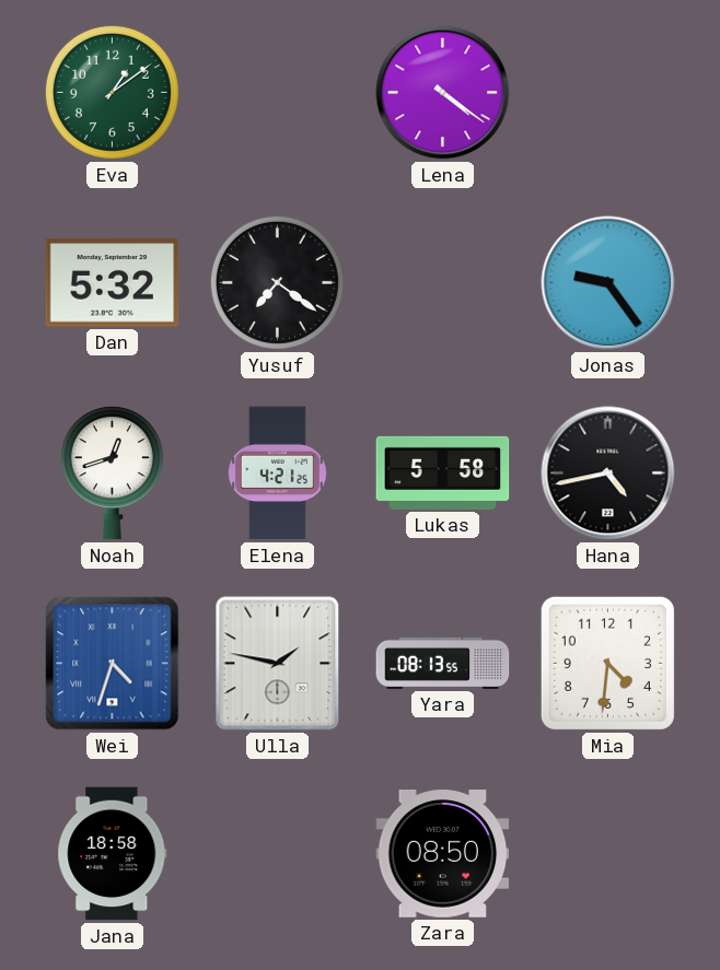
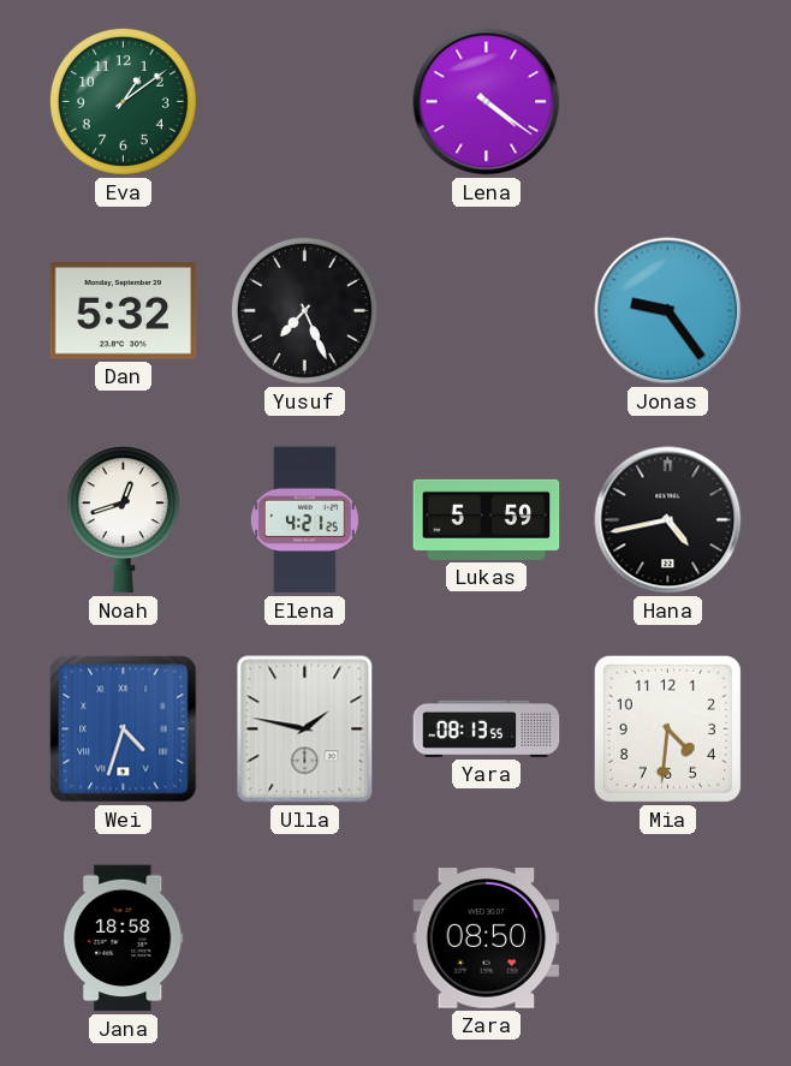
Yusuf: 7:21 -> 7:26 (304, 310)
Lukas: 5:58 -> 5:59 (487, 519)
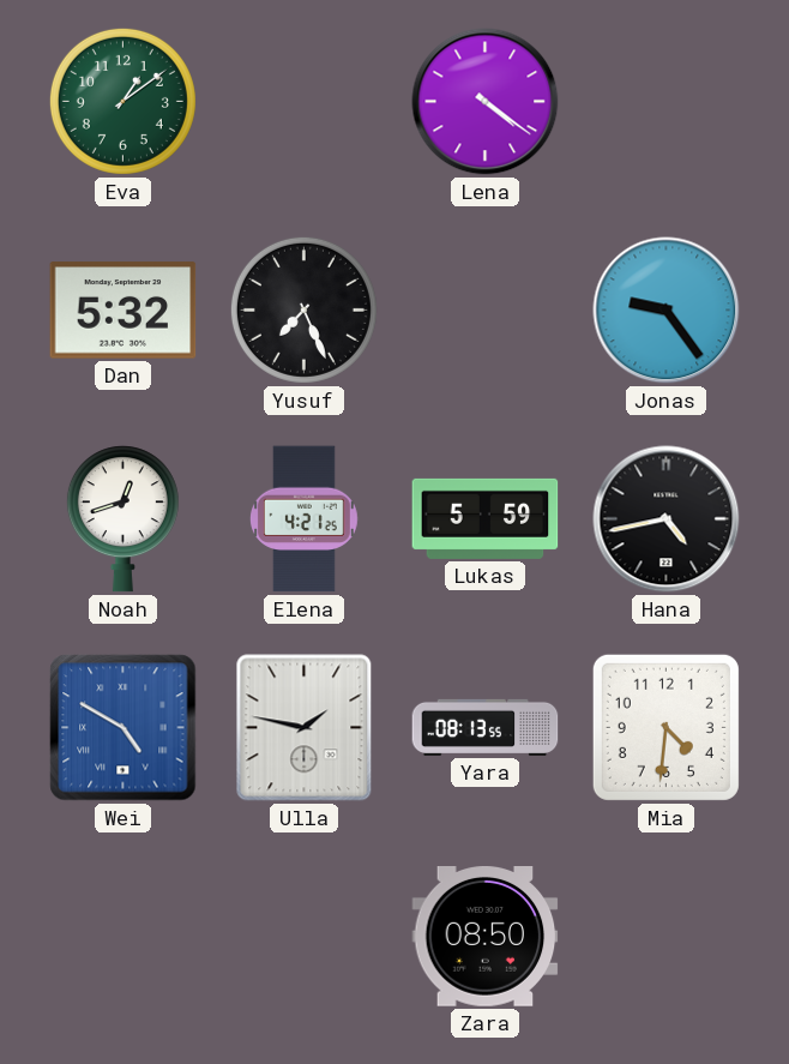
Wei: 4:33 -> 4:50 (124, 728)
Jana: 18:58 -> none (124, 939)
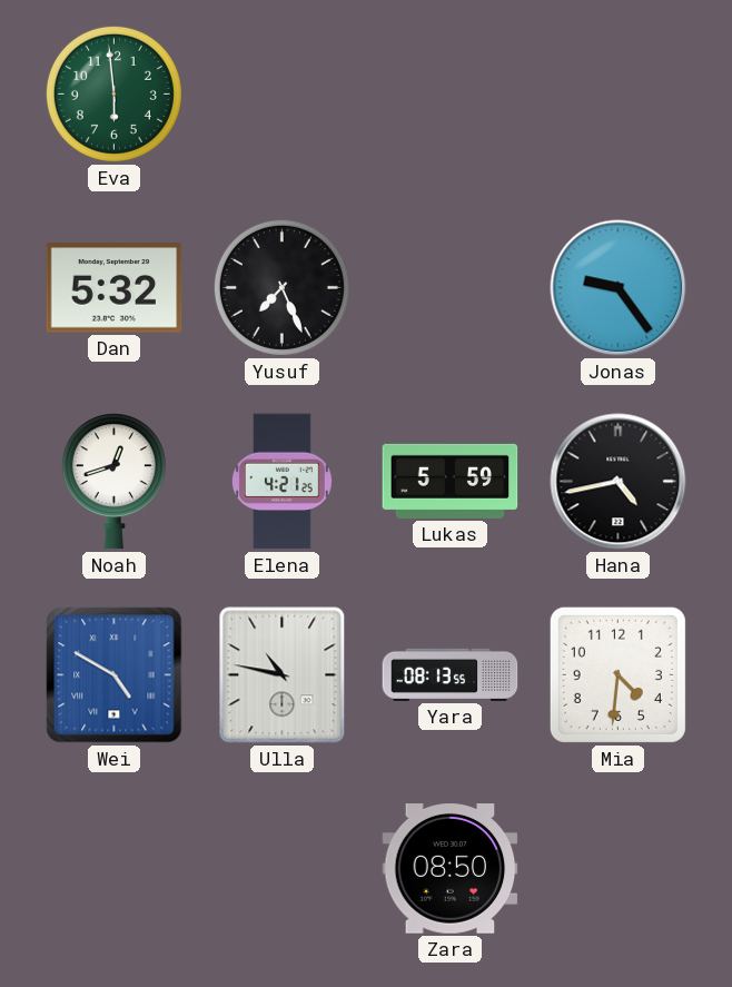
Eva: 1:09 -> 5:59 (113, 93)
Lena: 4:21 -> none (486, 102)
Ulla: 1:47 -> 10:47 (283, 675)
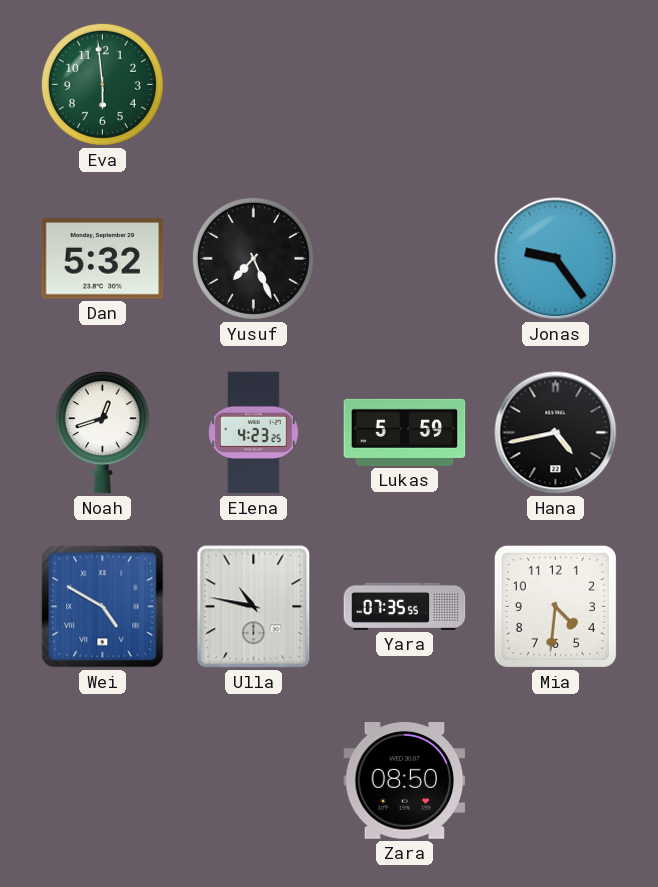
Elena: 4:21 -> 4:23 (253, 433)
Yara: 08:13 -> 07:35 (405, 606)
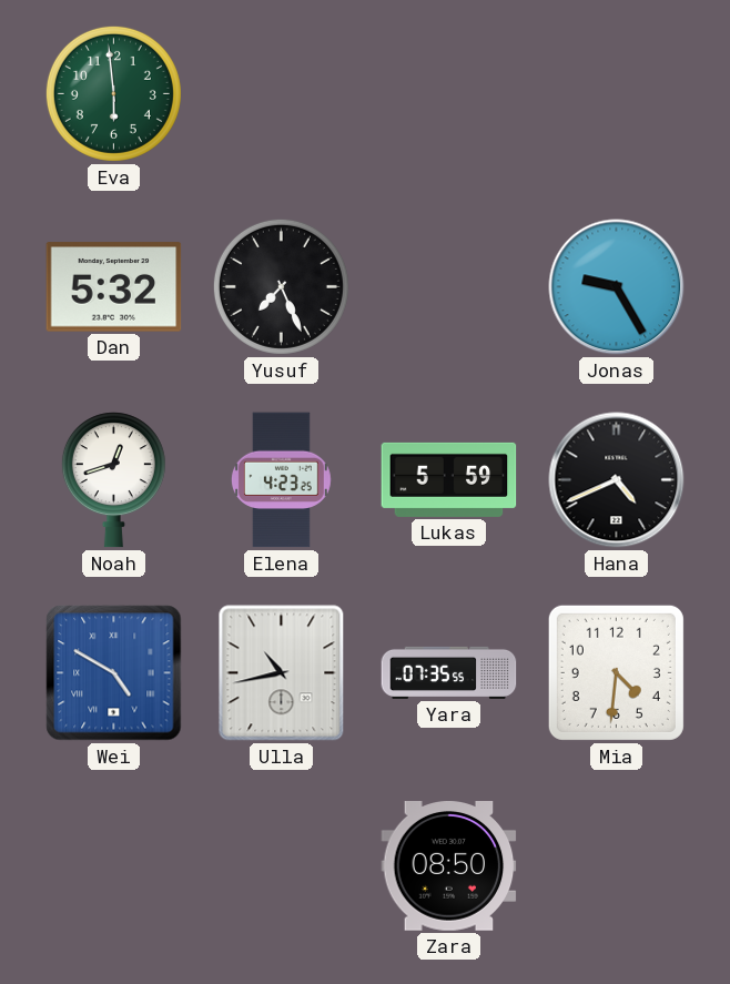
Jonas: 9:24 -> 9:25 (617, 287)
Hana: 4:43 -> 4:41 (617, 480)
Ulla: 10:47 -> 10:43 (282, 673)
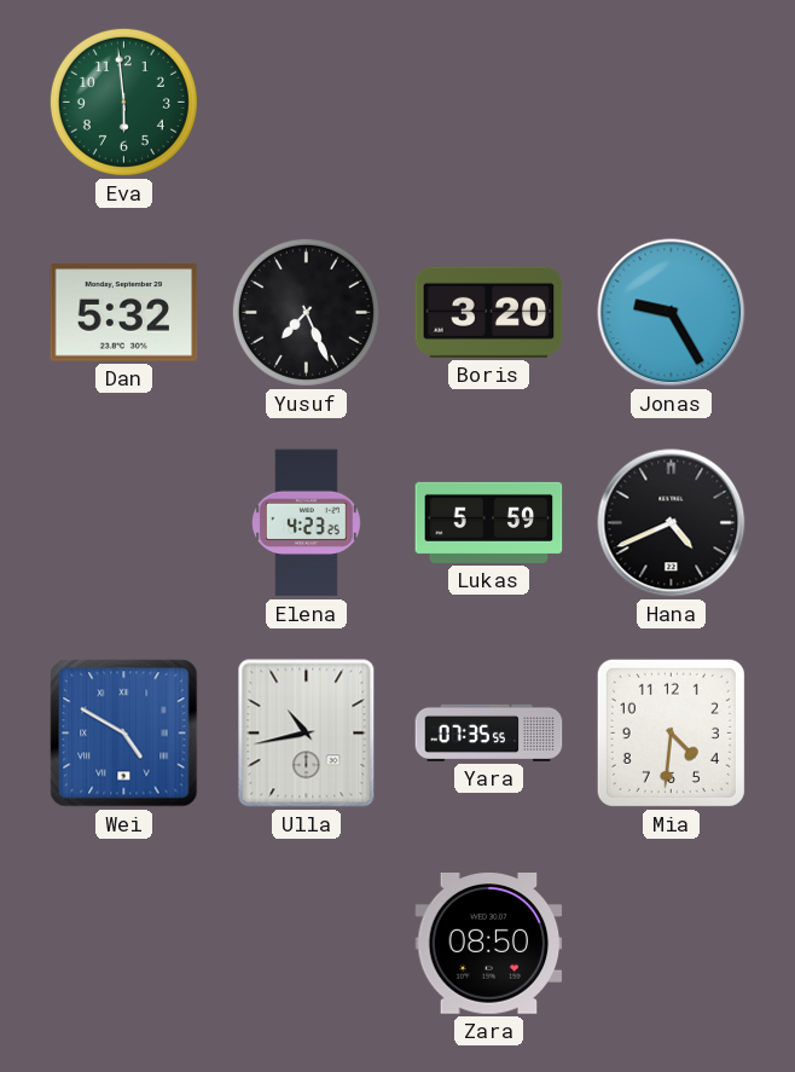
Boris: none -> 3:20 (489, 312)
Noah: 12:42 -> none (113, 480)
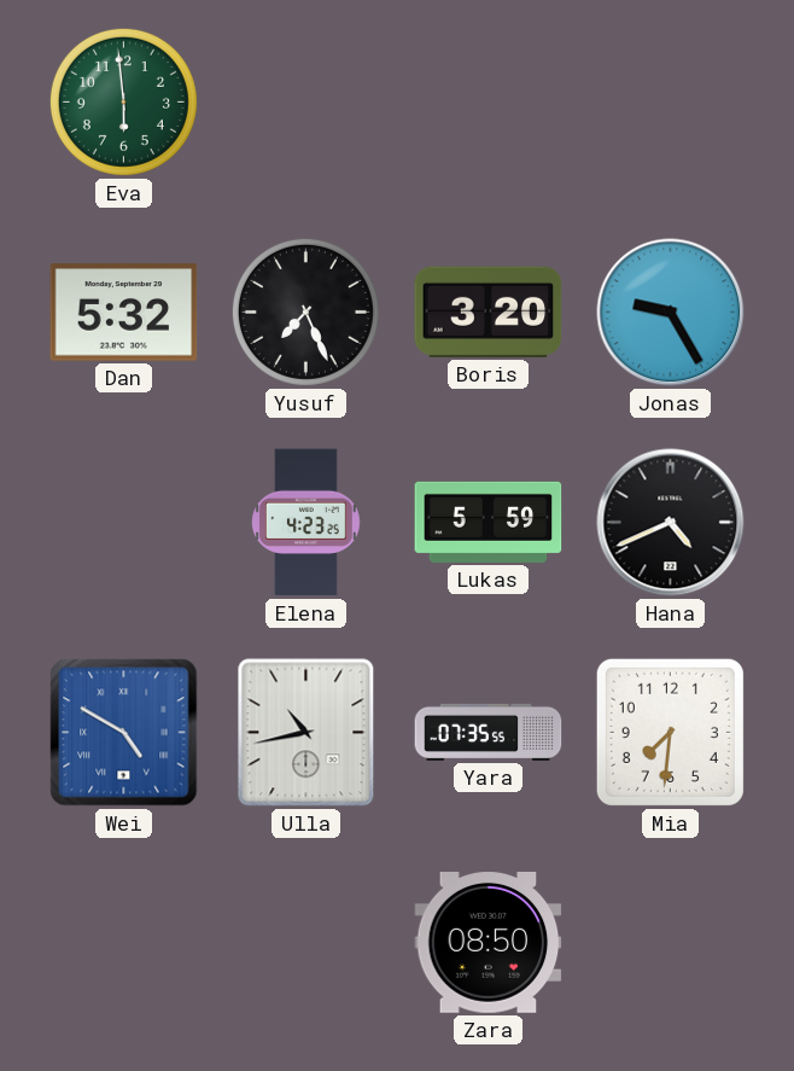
Mia: 4:31 -> 7:31 (670, 732)
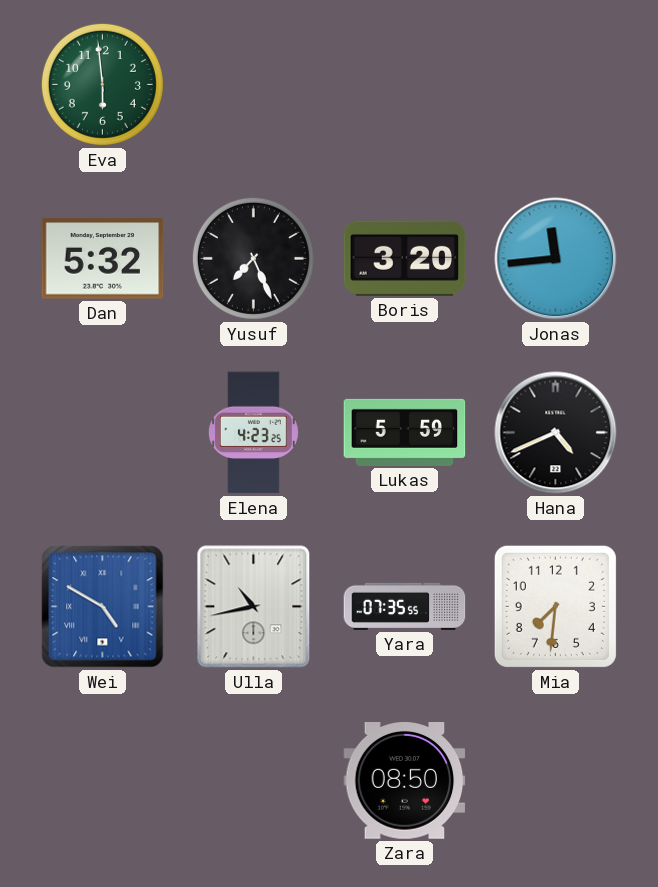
Jonas: 9:25 -> 11:44 (556, 259)
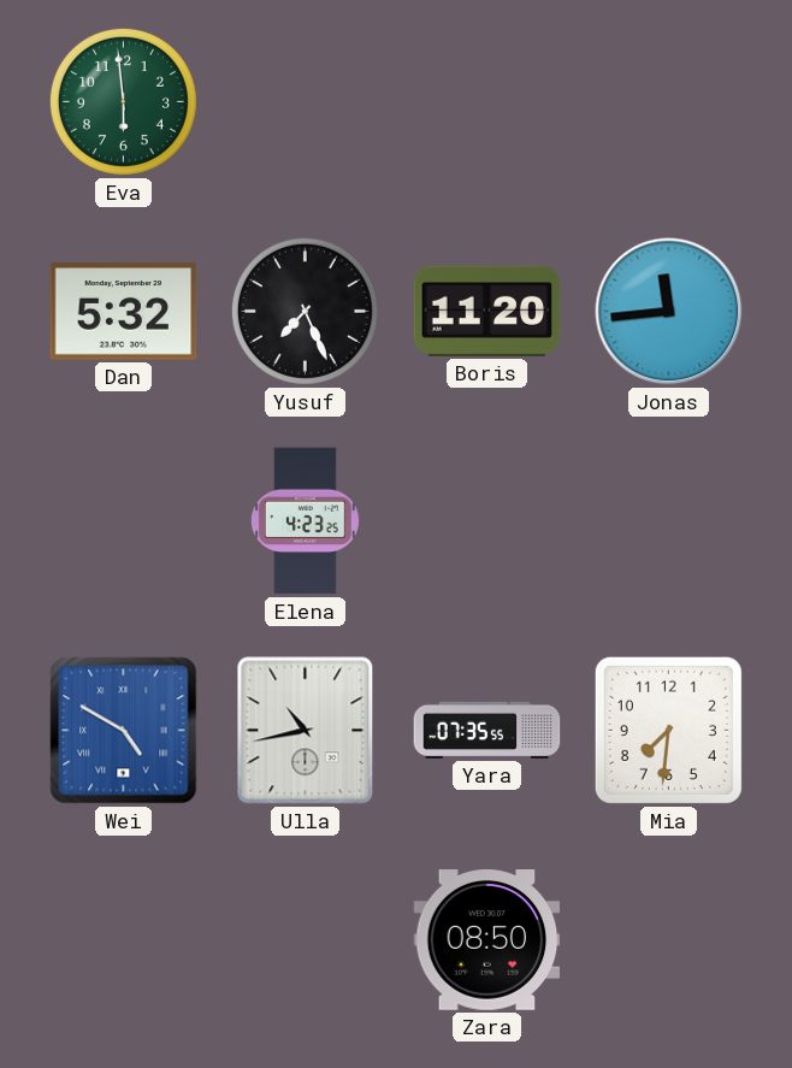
Boris: 3:20 -> 11:20 (487, 311)
Lukas: 5:59 -> none (405, 432)
Hana: 4:41 -> none (556, 433)
